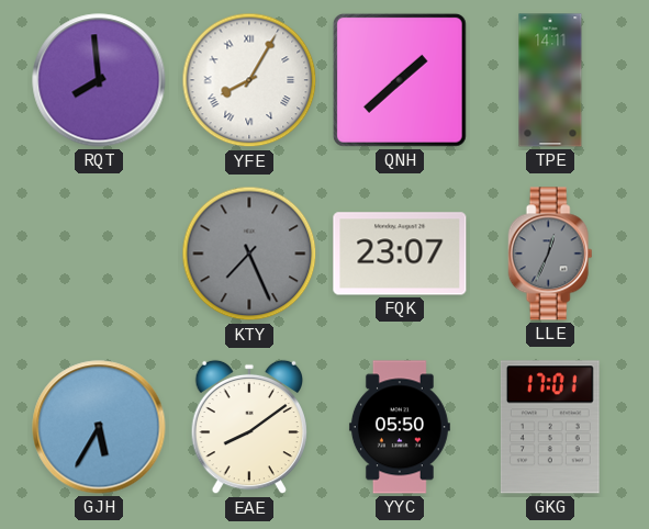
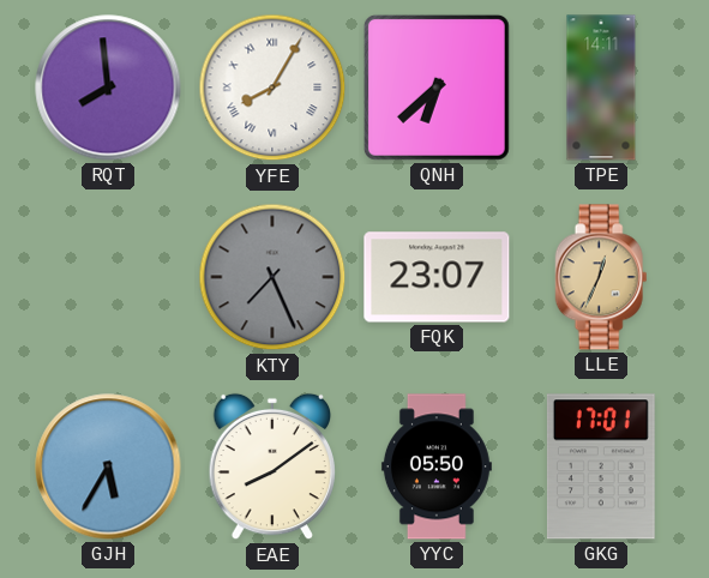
QNH: 1:38 -> 6:38 (437, 88)
LLE dial: grey -> champagne (601, 277)
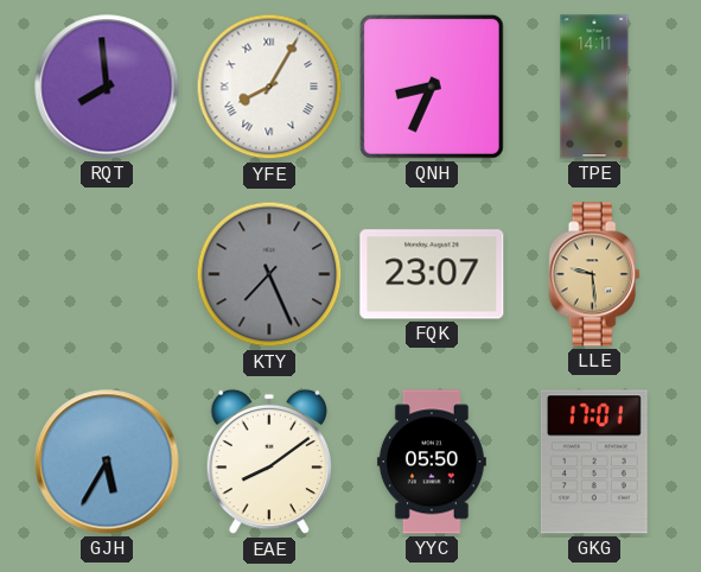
QNH: 6:38 -> 8:34 (432, 87)
LLE: 12:34 -> 9:29 (594, 274)
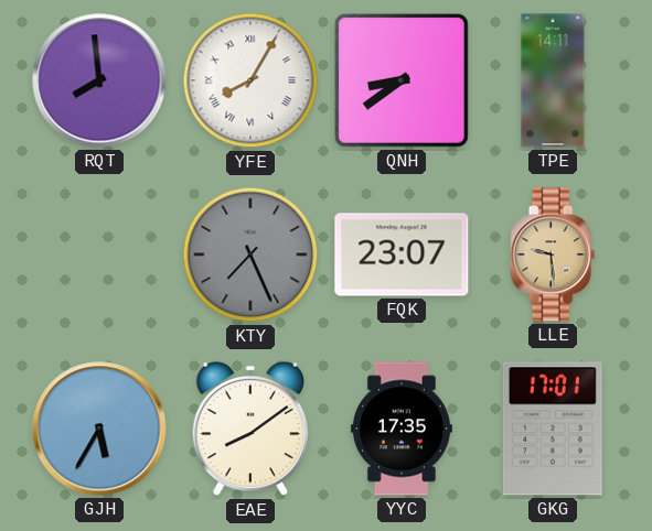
QNH: 8:34 -> 8:39 (402, 80)
YYC: 05:50 -> 17:35 (402, 429)
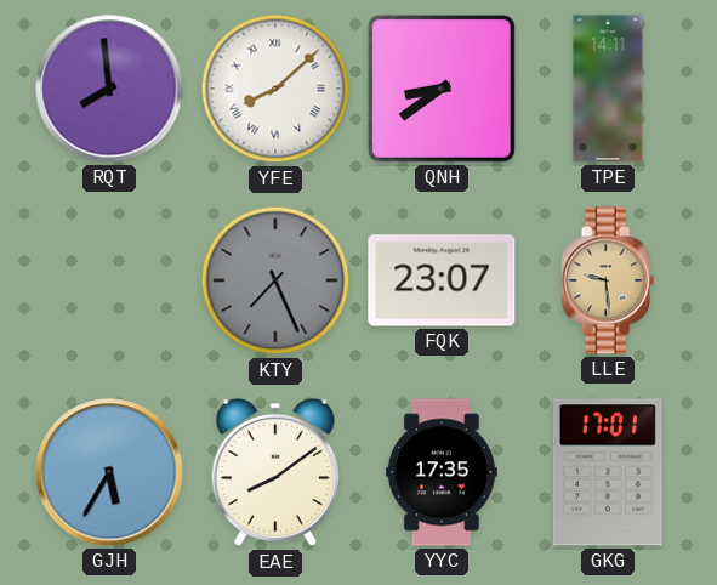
YFE: 8:05 -> 8:08 (275, 89)
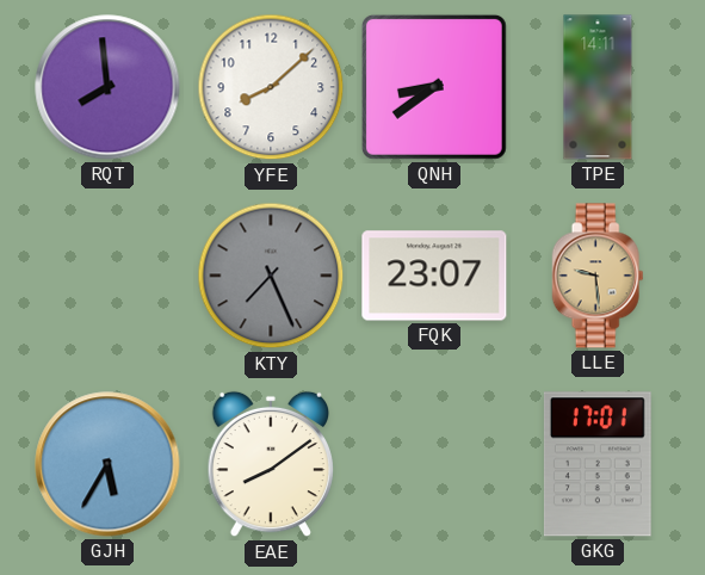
YFE numerals: Roman -> Arabic (271, 87)
YYC: 17:35 -> none (442, 472)
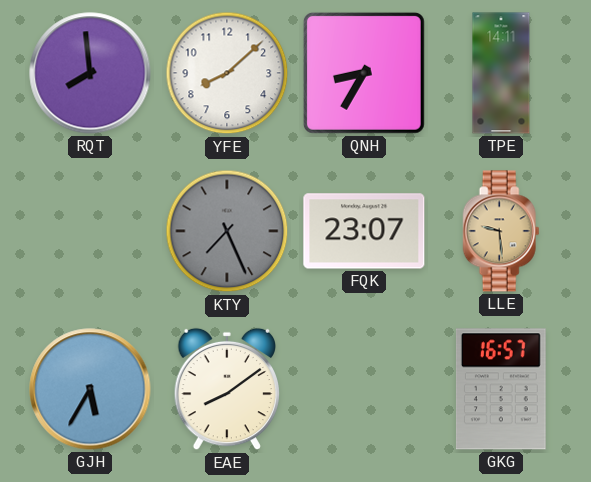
QNH: 8:39 -> 8:35 (364, 73)
GKG: 17:01 -> 16:57 (501, 389)
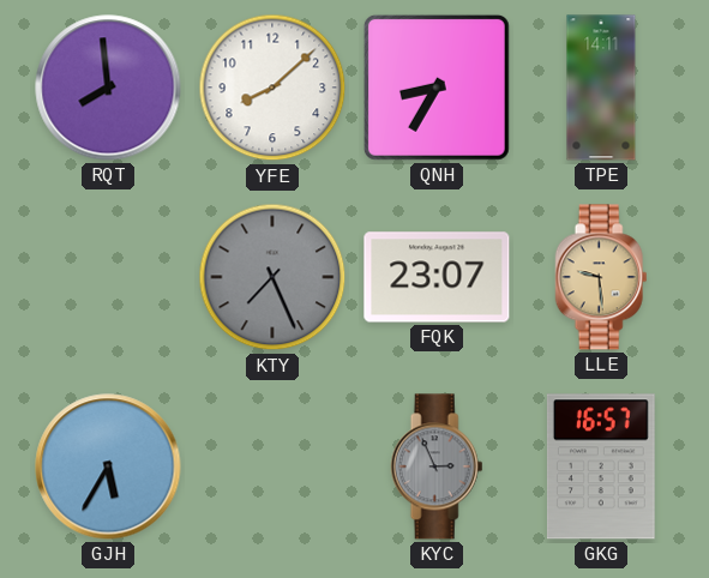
EAE: 8:09 -> none (226, 389)
KYC: none -> 2:56 (437, 466)
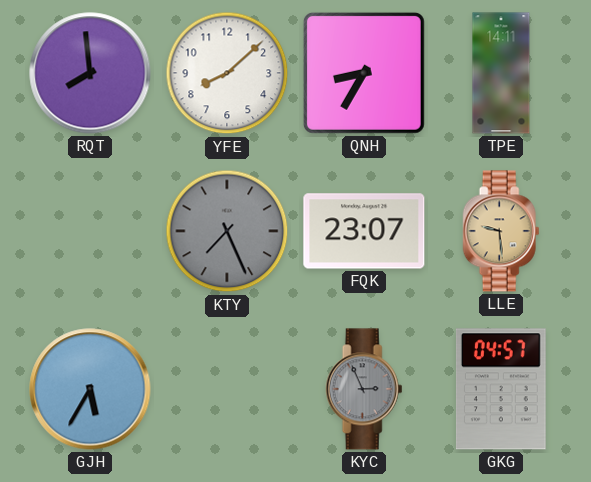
GKG: 16:57 -> 04:57 (501, 389)
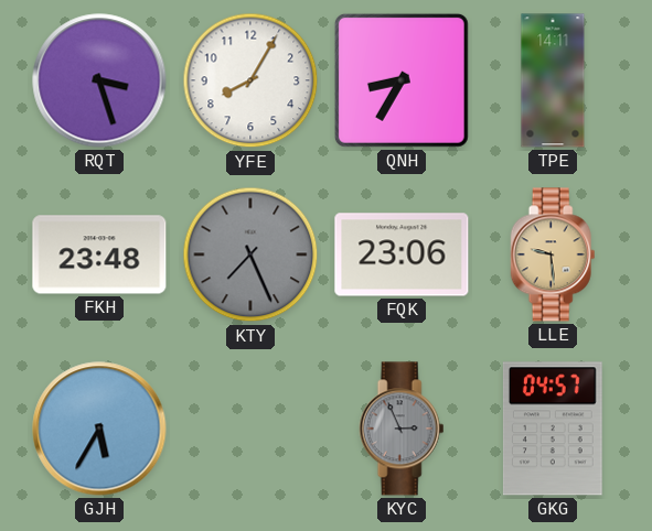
RQT: 7:59 -> 3:27 (99, 80)
YFE: 8:08 -> 8:05 (250, 80)
FKH: none -> 23:48 (99, 254)
FQK: 23:07 -> 23:06 (402, 254)
